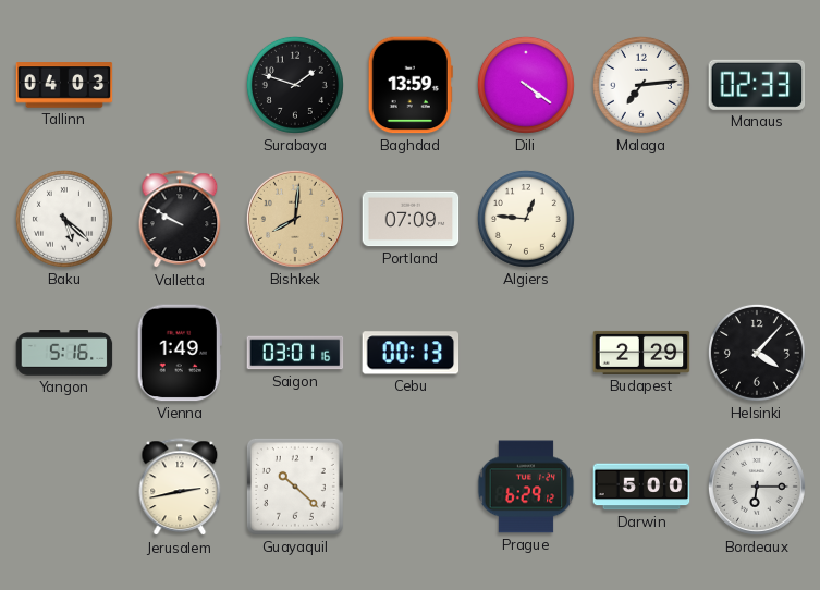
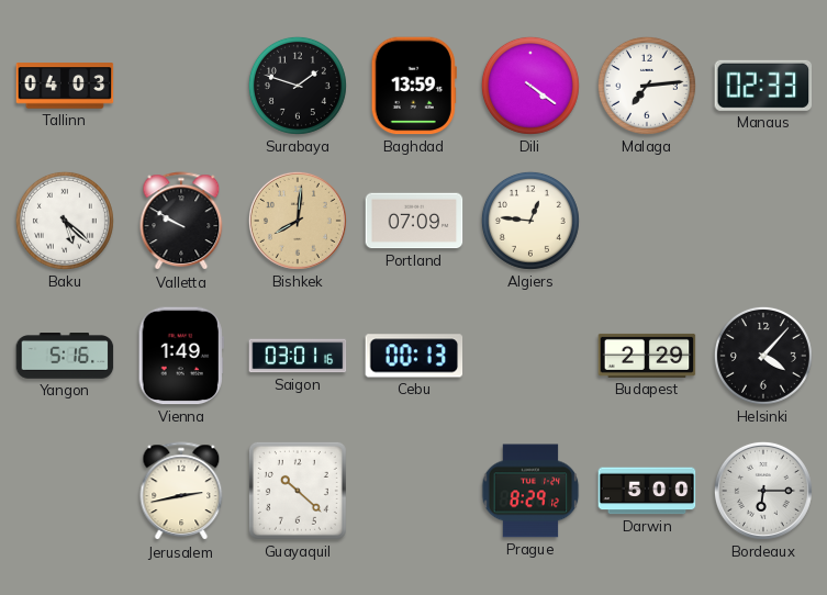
Prague: 6:29 -> 8:29 (530, 491)
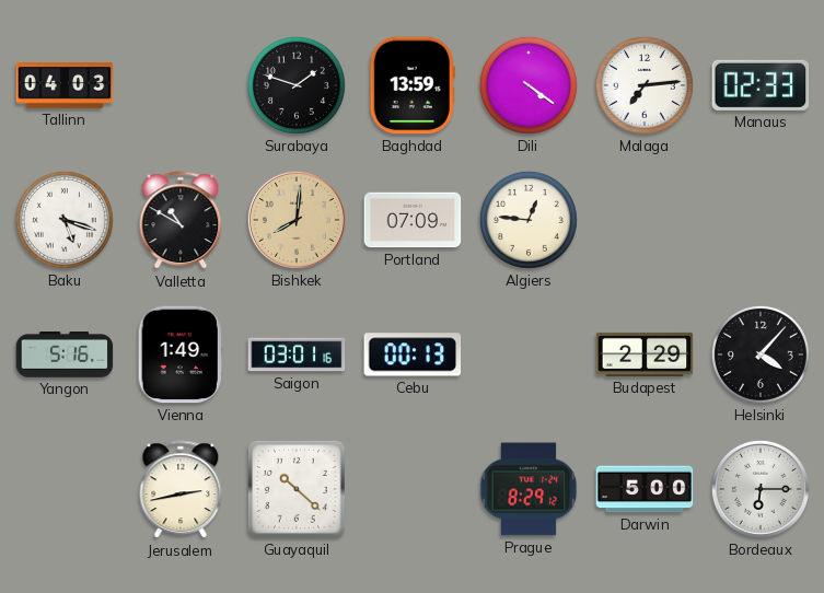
Baku: 5:22 -> 5:18 (65, 220)
Valletta: 9:50 -> 10:50 (181, 221)
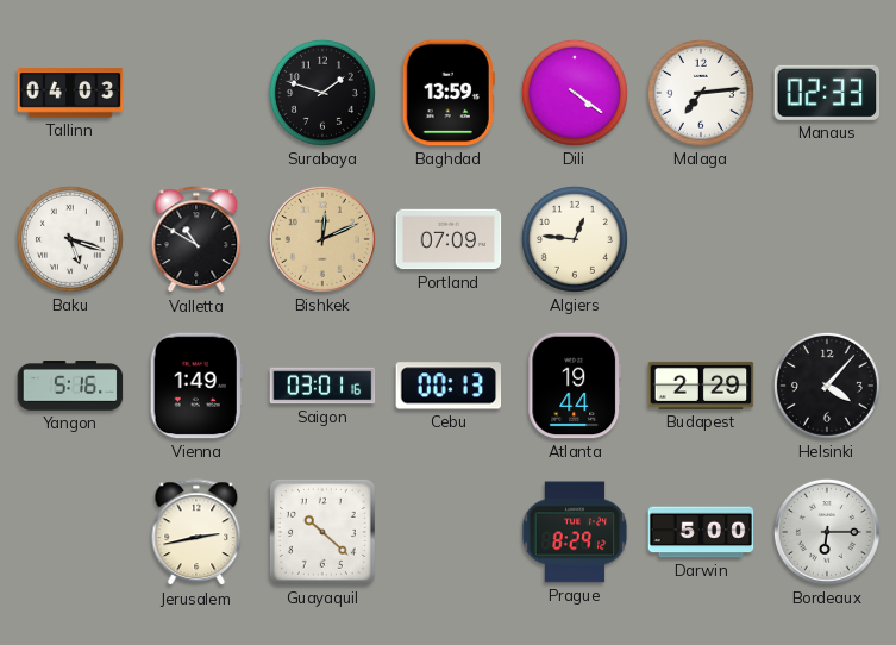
Bishkek: 8:01 -> 12:11 (322, 239)
Atlanta: none -> 19:44 (575, 386)
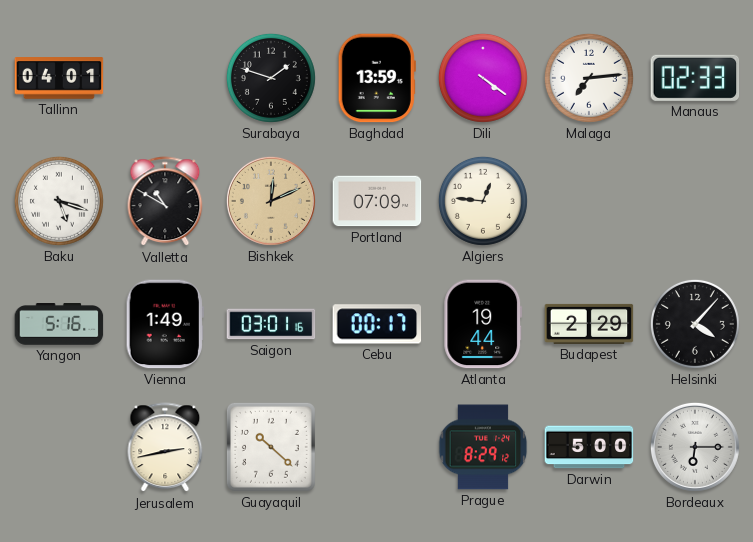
Tallinn: 04:03 -> 04:01 (59, 78)
Cebu: 00:13 -> 00:17 (377, 324)
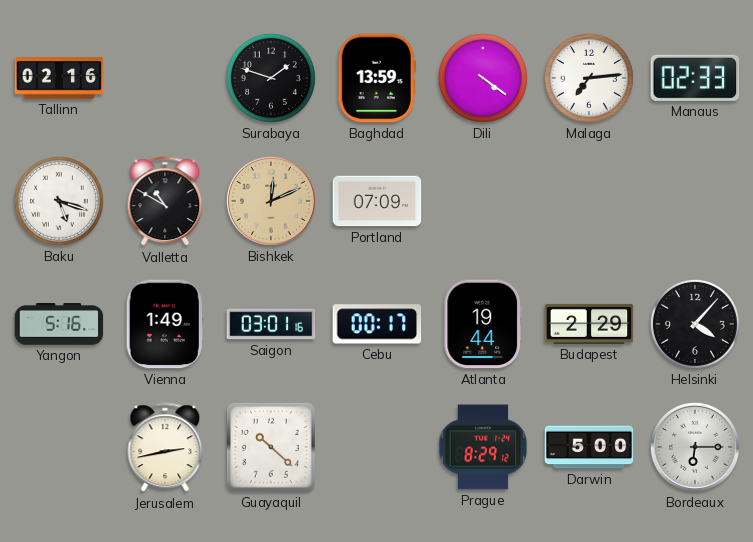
Tallinn: 04:01 -> 02:16 (59, 78)
Algiers: 12:46 -> none (483, 201)
